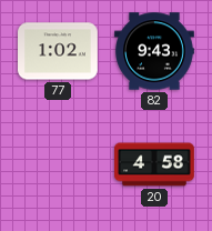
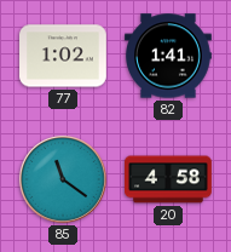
82: 9:43 -> 1:41 (168, 56)
85: none -> 11:21 (63, 179)
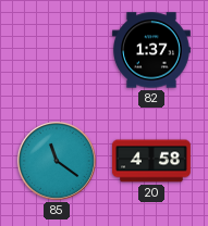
77: 1:02 -> none (64, 56)
82: 1:41 -> 1:37 (151, 50)
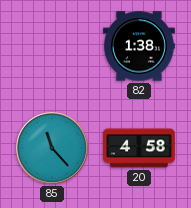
82: 1:37 -> 1:38 (139, 46)
85: 11:21 -> 11:23 (52, 148)
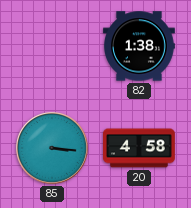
85: 11:23 -> 3:16 (52, 148)
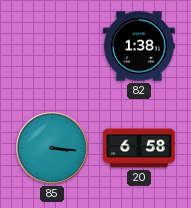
20: 4:58 -> 6:58 (139, 148)
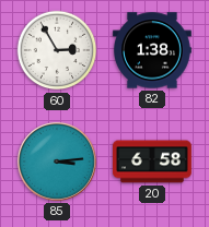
60: none -> 2:55 (57, 50)
85: 3:16 -> 3:14 (57, 162)
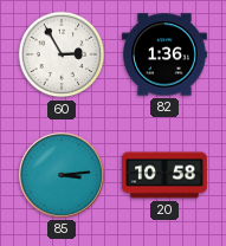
82: 1:38 -> 1:36 (164, 54)
20: 6:58 -> 10:58 (164, 175)
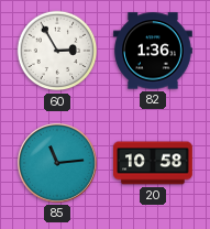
85: 3:14 -> 11:14 (57, 163)
